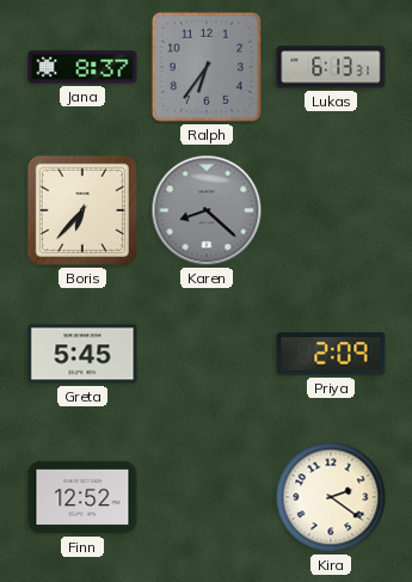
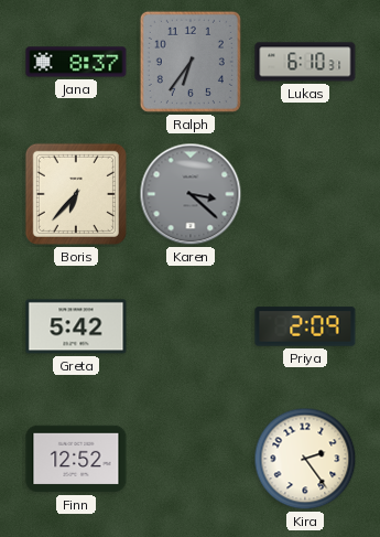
Lukas: 6:13 -> 6:10 (305, 62)
Karen: 8:22 -> 3:22 (191, 194)
Greta: 5:45 -> 5:42 (76, 326)
Kira: 2:21 -> 2:24 (305, 459)
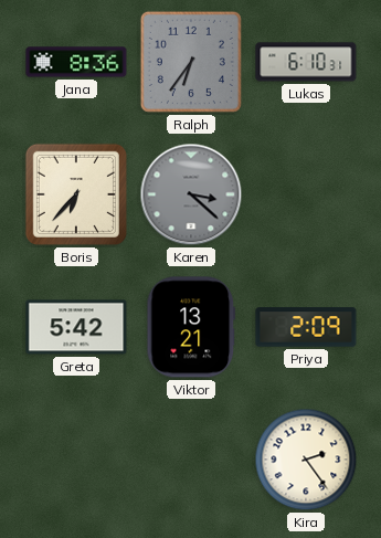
Jana: 8:37 -> 8:36 (76, 62)
Viktor: none -> 13:21 (191, 327)
Finn: 12:52 -> none (76, 459)
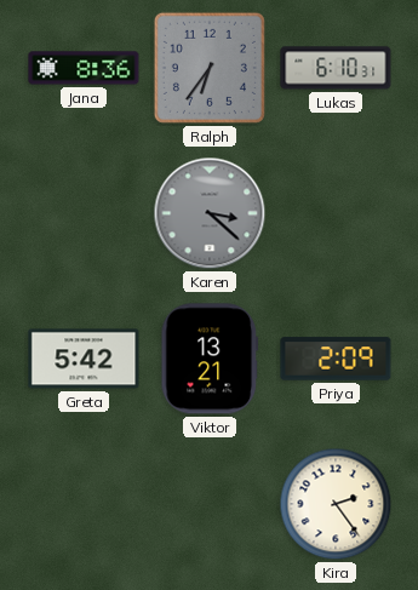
Boris: 6:37 -> none (76, 194)
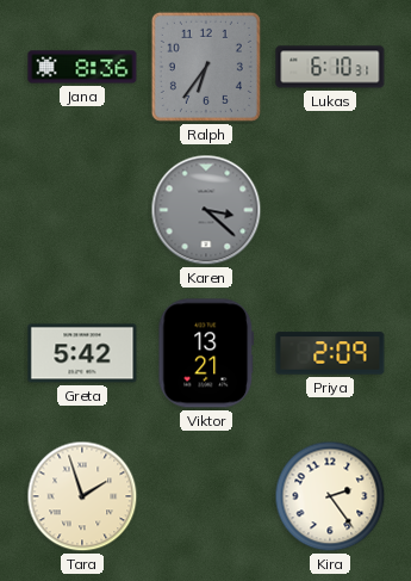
Tara: none -> 1:57 (82, 496)
